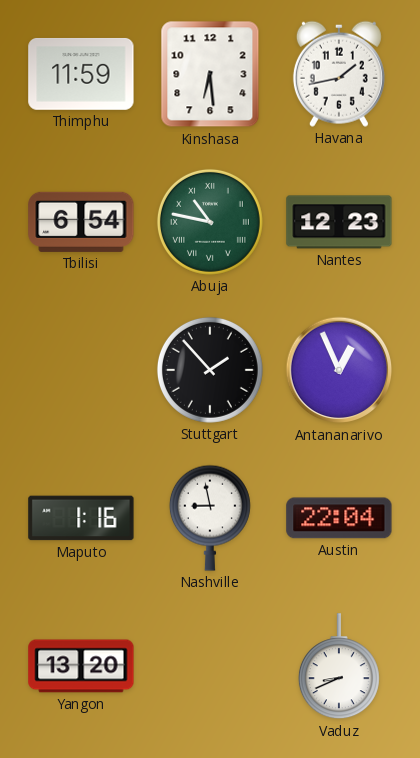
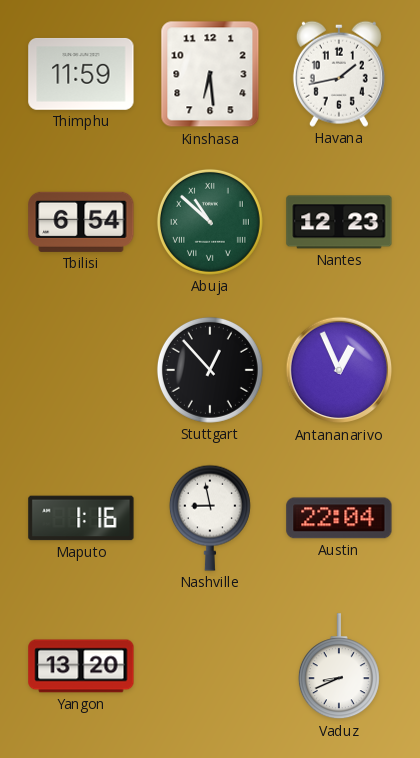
Abuja: 10:47 -> 10:52 (210, 222)
Stuttgart: 1:53 -> 12:53 (210, 370)
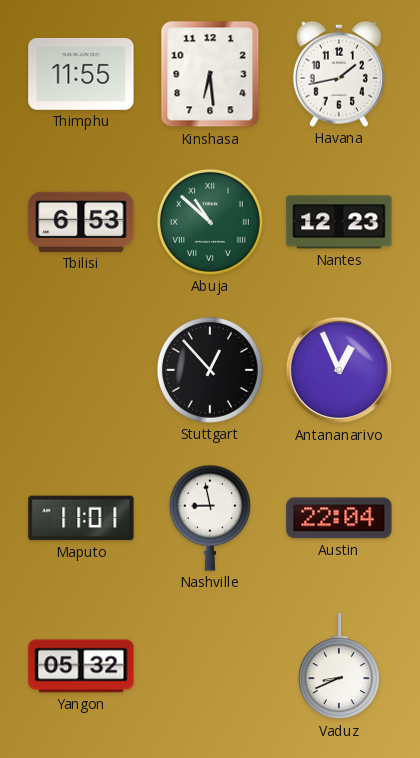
Thimphu: 11:59 -> 11:55 (81, 74)
Tbilisi: 6:54 -> 6:53 (81, 222)
Maputo: 1:16 -> 11:01 (81, 518)
Yangon: 13:20 -> 05:32 (81, 666)
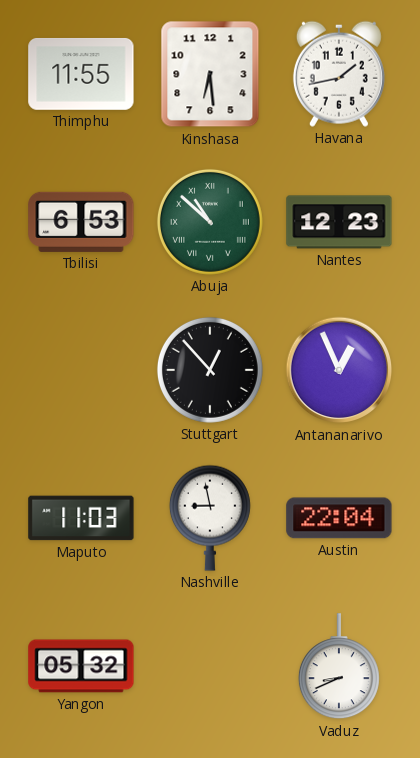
Maputo: 11:01 -> 11:03 (81, 518)
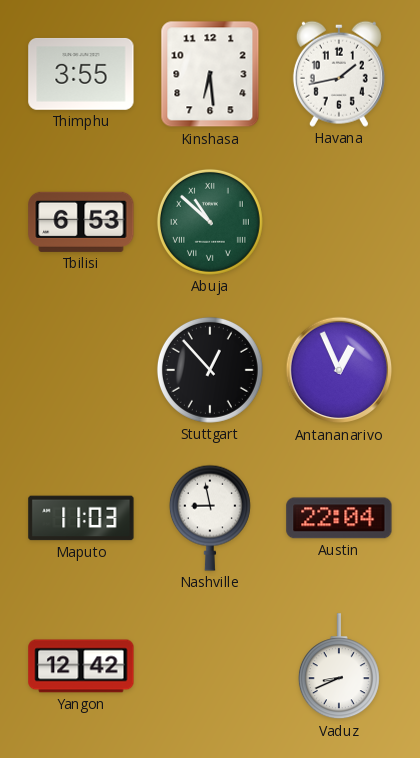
Thimphu: 11:55 -> 3:55 (81, 74)
Nantes: 12:23 -> none (339, 222)
Yangon: 05:32 -> 12:42 (81, 666)
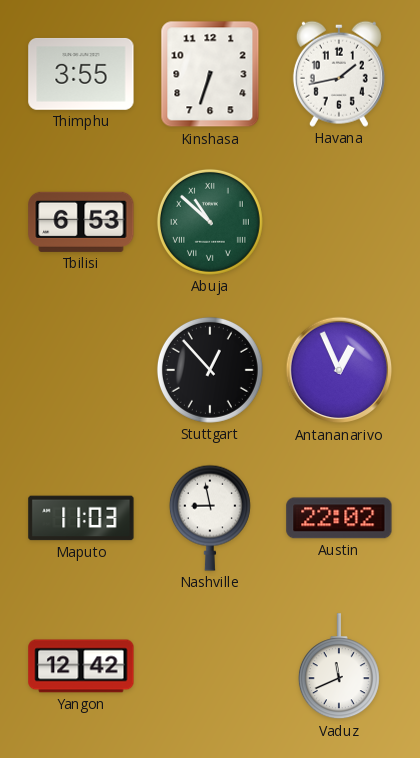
Kinshasa: 6:29 -> 6:33 (210, 74)
Austin: 22:04 -> 22:02 (339, 518)
Vaduz: 8:41 -> 11:41 (339, 667)
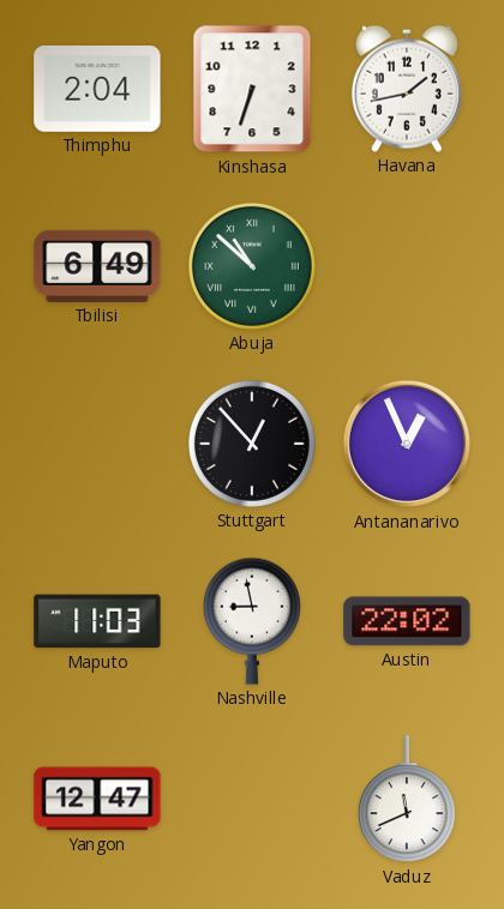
Thimphu: 3:55 -> 2:04 (97, 89)
Tbilisi: 6:53 -> 6:49 (97, 266)
Yangon: 12:42 -> 12:47 (97, 799)
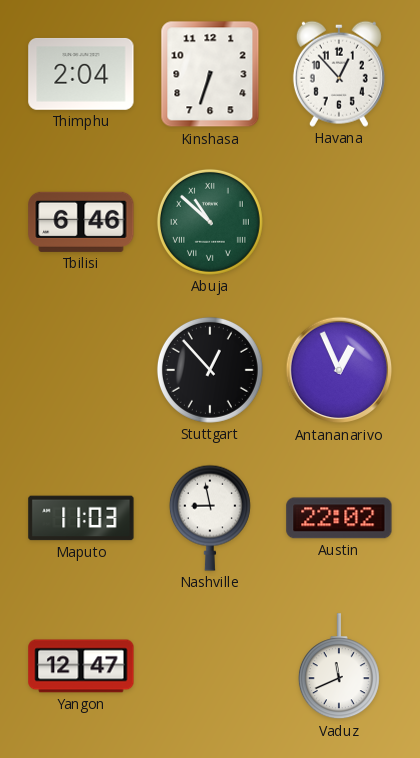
Havana: 1:43 -> 12:53 (339, 74)
Tbilisi: 6:49 -> 6:46 (81, 222)
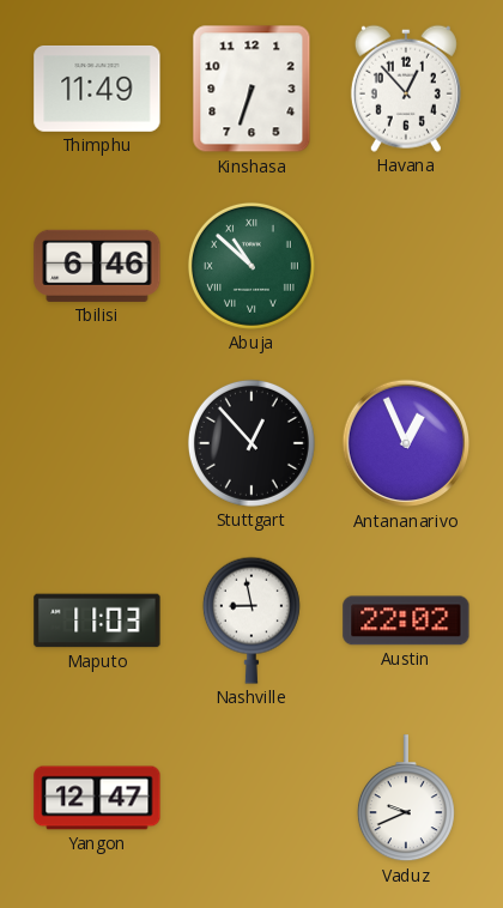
Thimphu: 2:04 -> 11:49 (97, 89)
Vaduz: 11:41 -> 9:41 (406, 799)
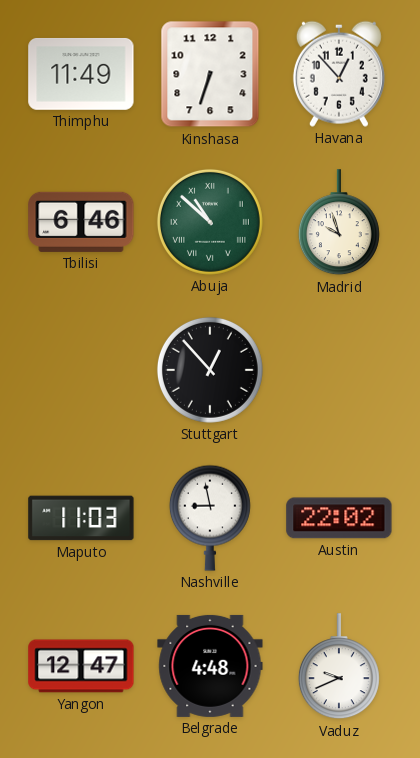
Madrid: none -> 9:57 (339, 223)
Antananarivo: 12:56 -> none (406, 443)
Belgrade: none -> 4:48 (210, 666)
